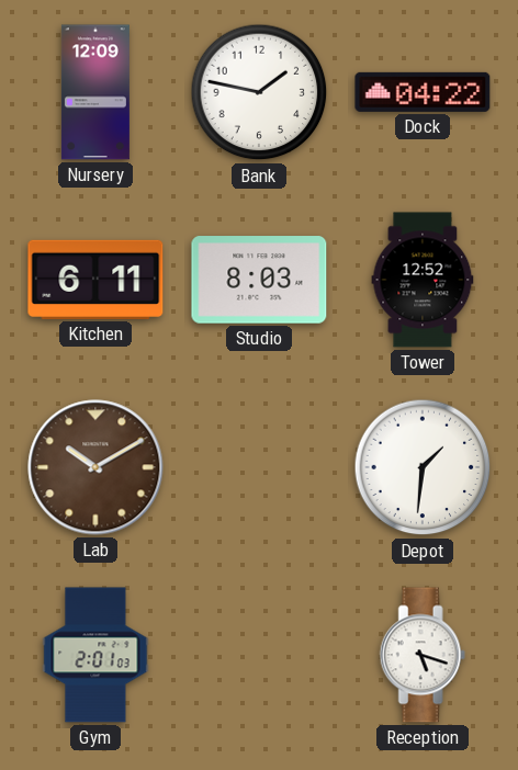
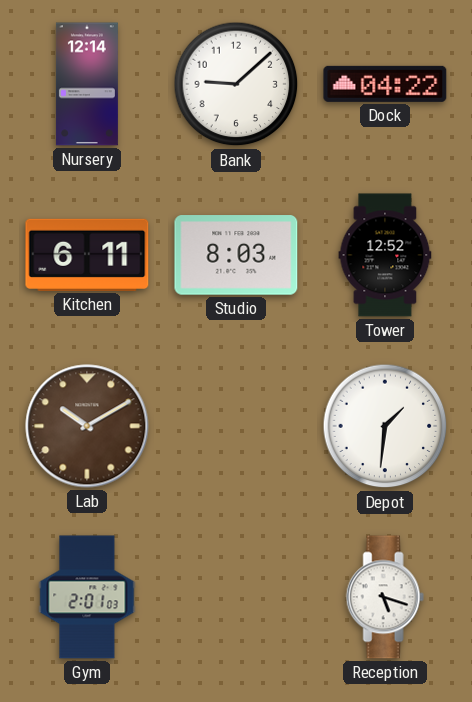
Nursery: 12:09 -> 12:14 (87, 84)
Bank: 1:47 -> 9:08 (236, 84)
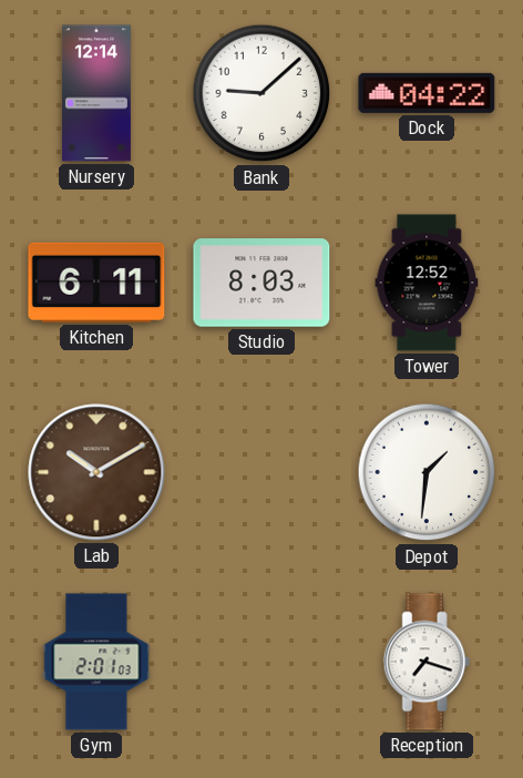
Reception: 5:18 -> 7:18 (427, 662)
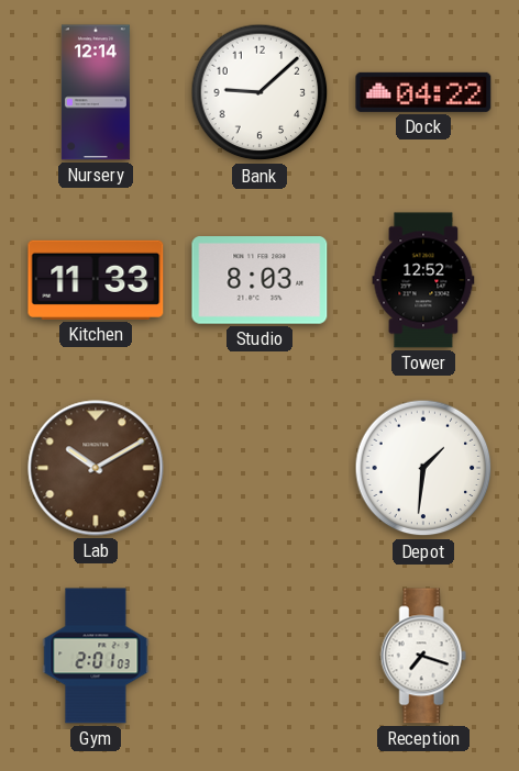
Kitchen: 6:11 -> 11:33 (96, 280)
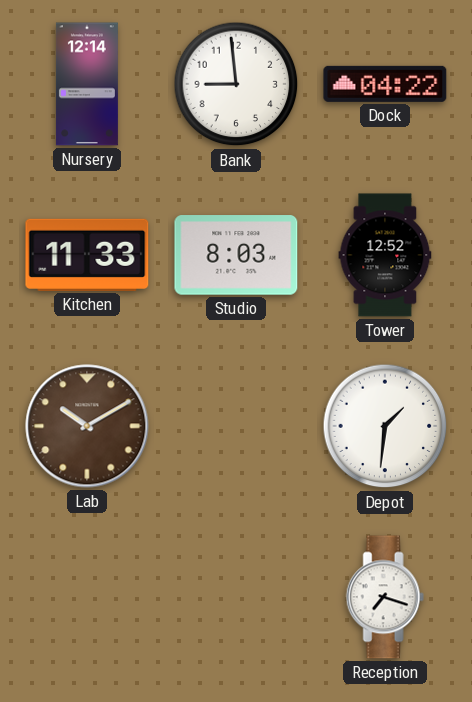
Bank: 9:08 -> 8:59 (236, 84)
Gym: 2:01 -> none (96, 656)
